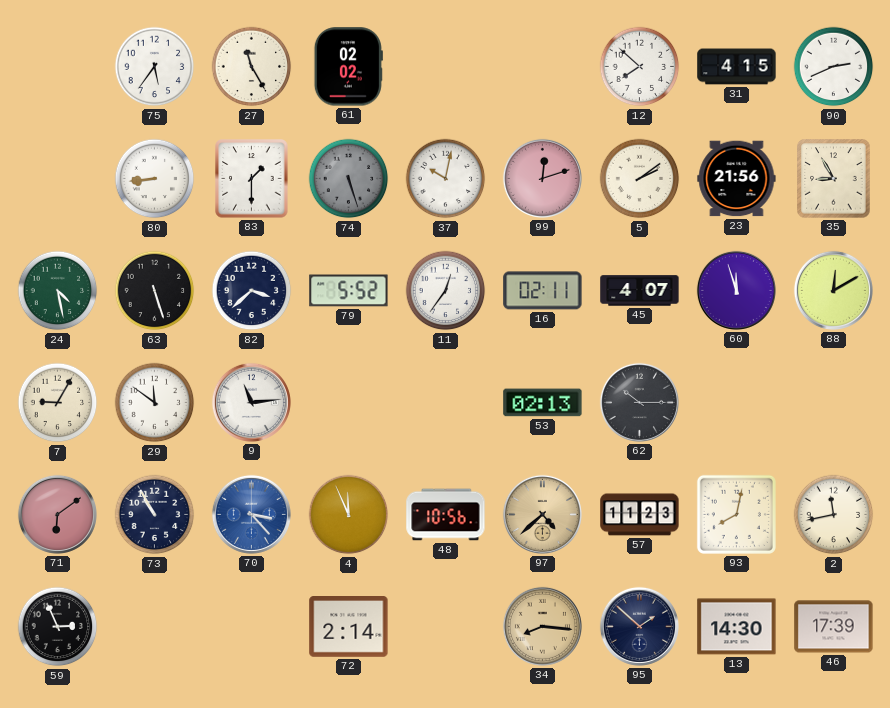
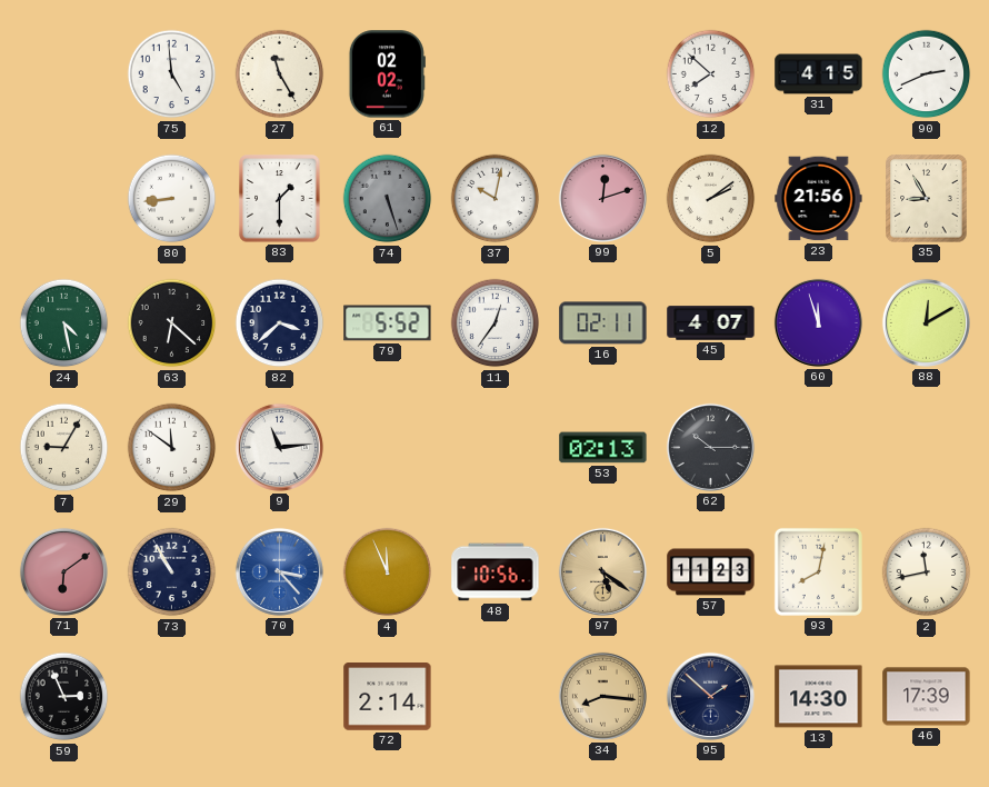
75: 5:36 -> 4:59 (172, 74)
63: 5:27 -> 6:22 (172, 323)
97: 4:38 -> 5:21 (602, 571)
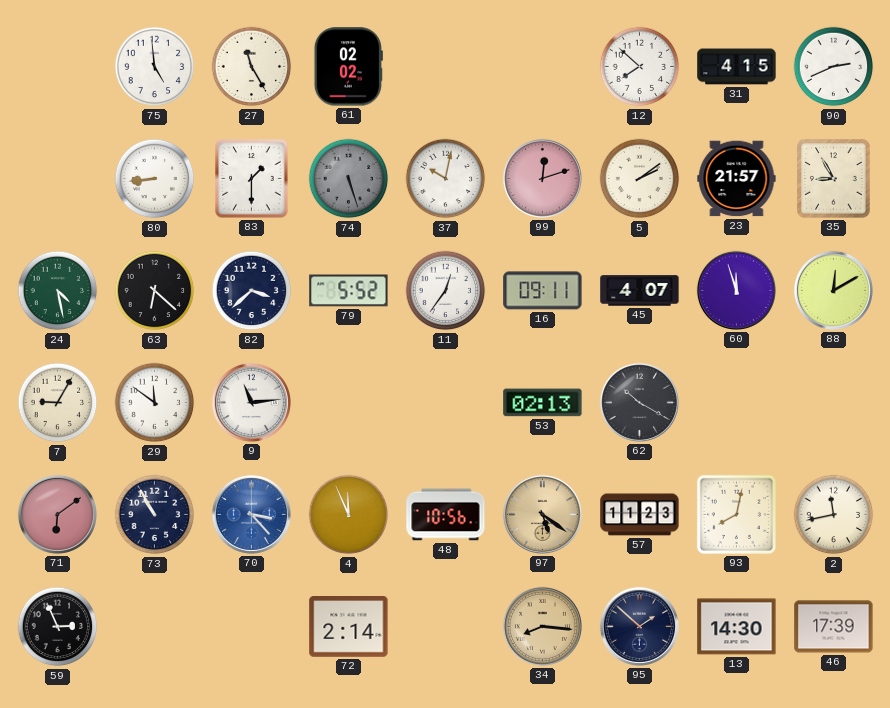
23: 21:56 -> 21:57 (737, 179)
16: 02:11 -> 09:11 (543, 291)
62: 10:15 -> 10:20 (639, 402)
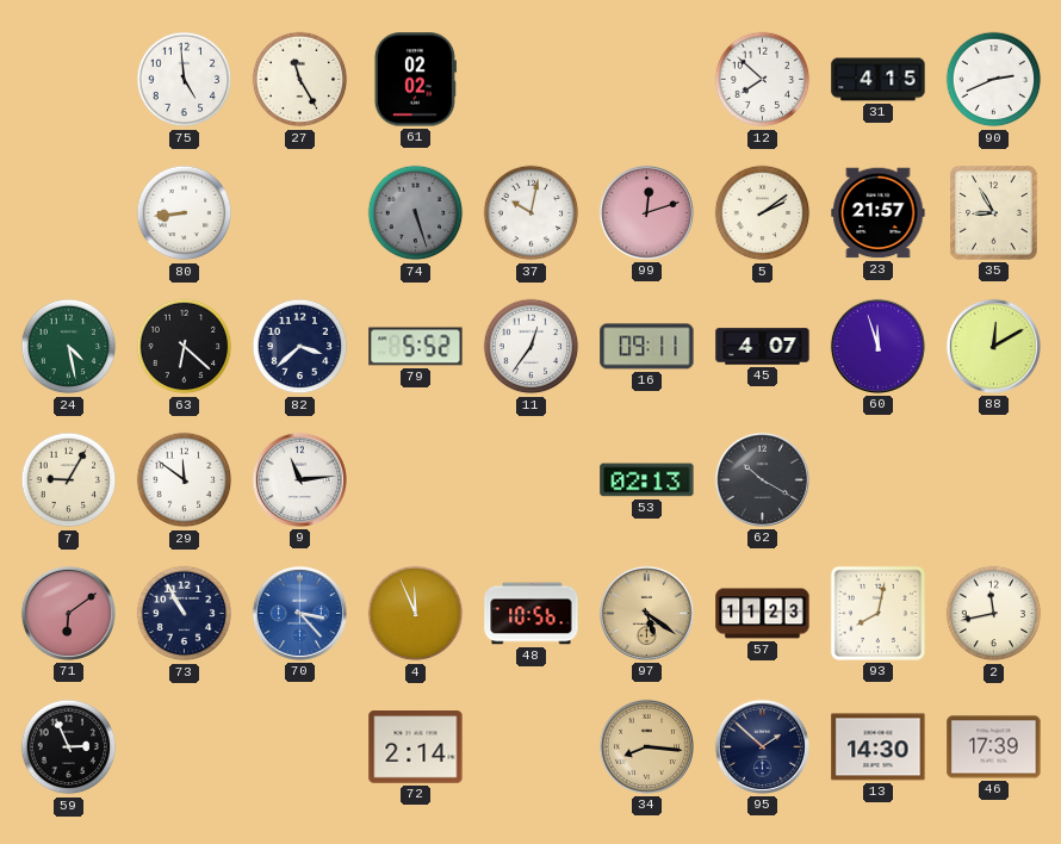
83: 1:30 -> none (252, 179)
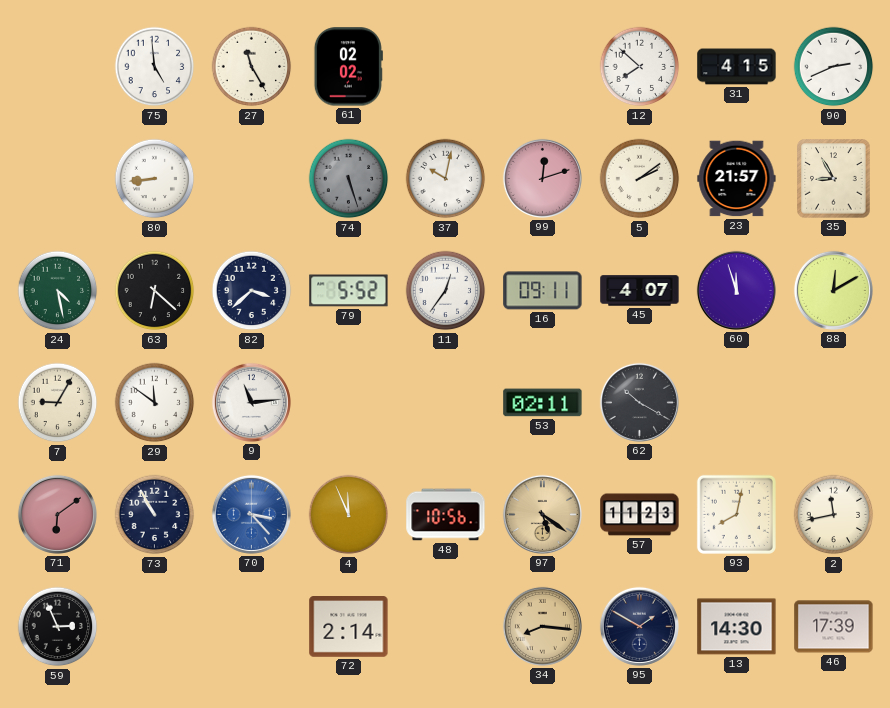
53: 02:13 -> 02:11 (543, 403)
95: 1:52 -> 1:50 (639, 626)
